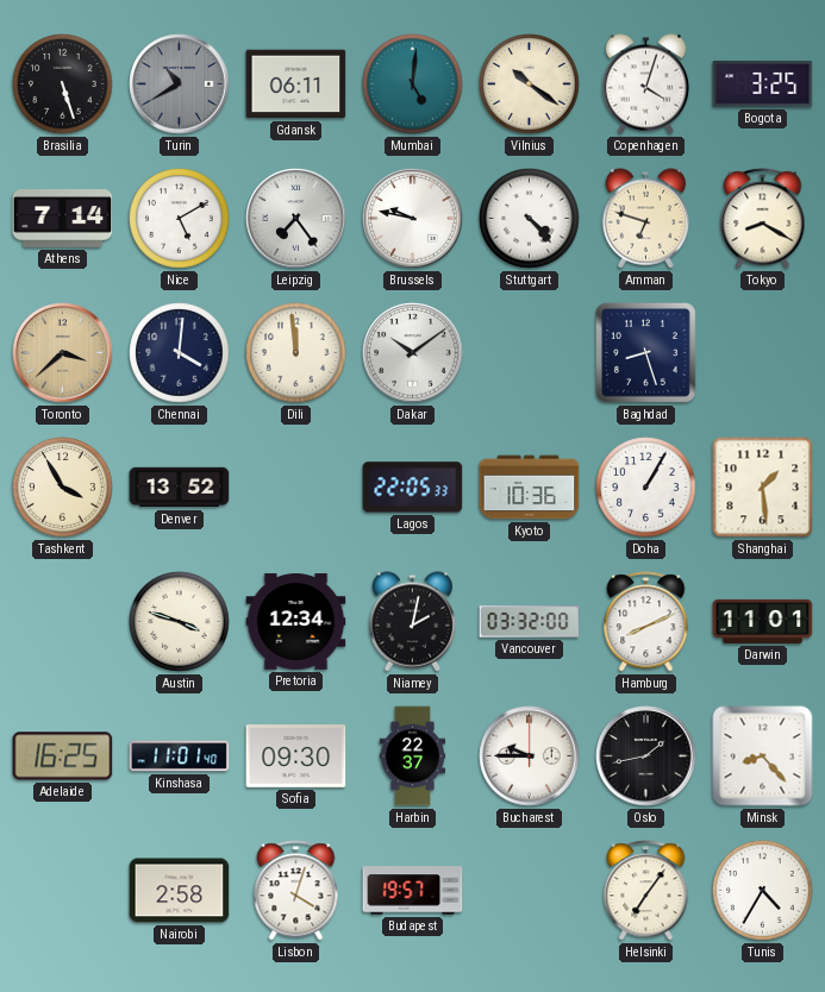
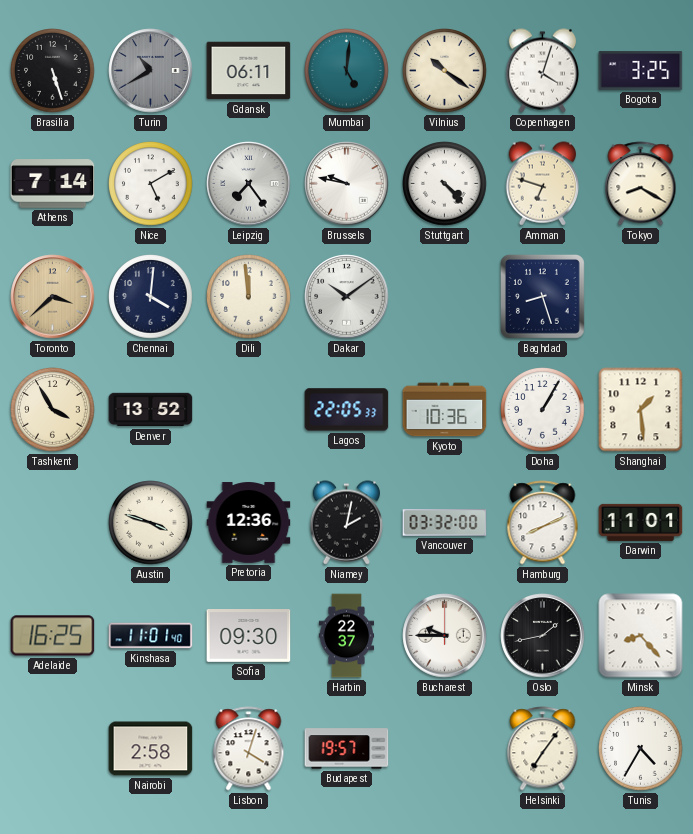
Pretoria: 12:34 -> 12:36 (249, 523)
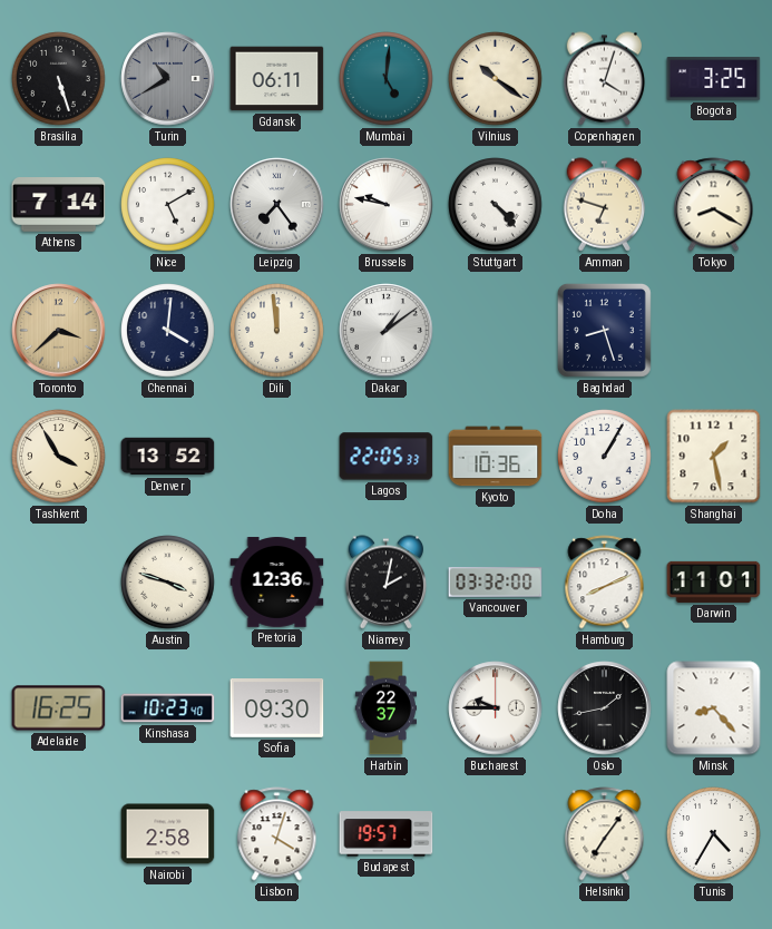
Dakar: 10:09 -> 1:09 (387, 331)
Shanghai: 1:29 -> 1:28 (714, 457)
Kinshasa: 11:01 -> 10:23 (168, 708)
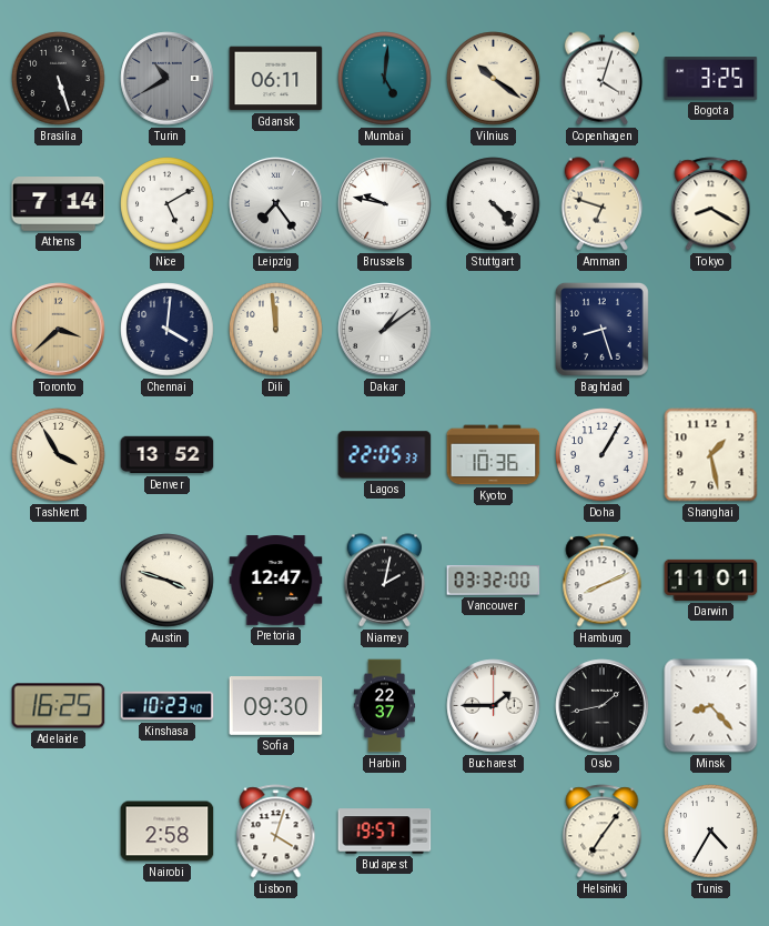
Pretoria: 12:36 -> 12:47 (276, 581)
Bucharest: 9:45 -> 1:45 (494, 706)
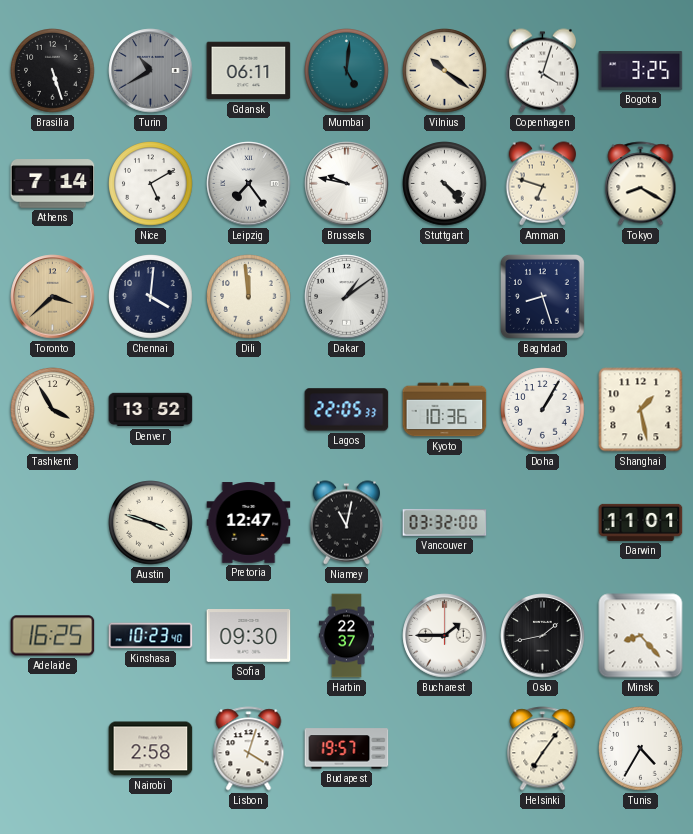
Niamey: 2:02 -> 11:02 (347, 523)
Hamburg: 8:11 -> none (603, 581)
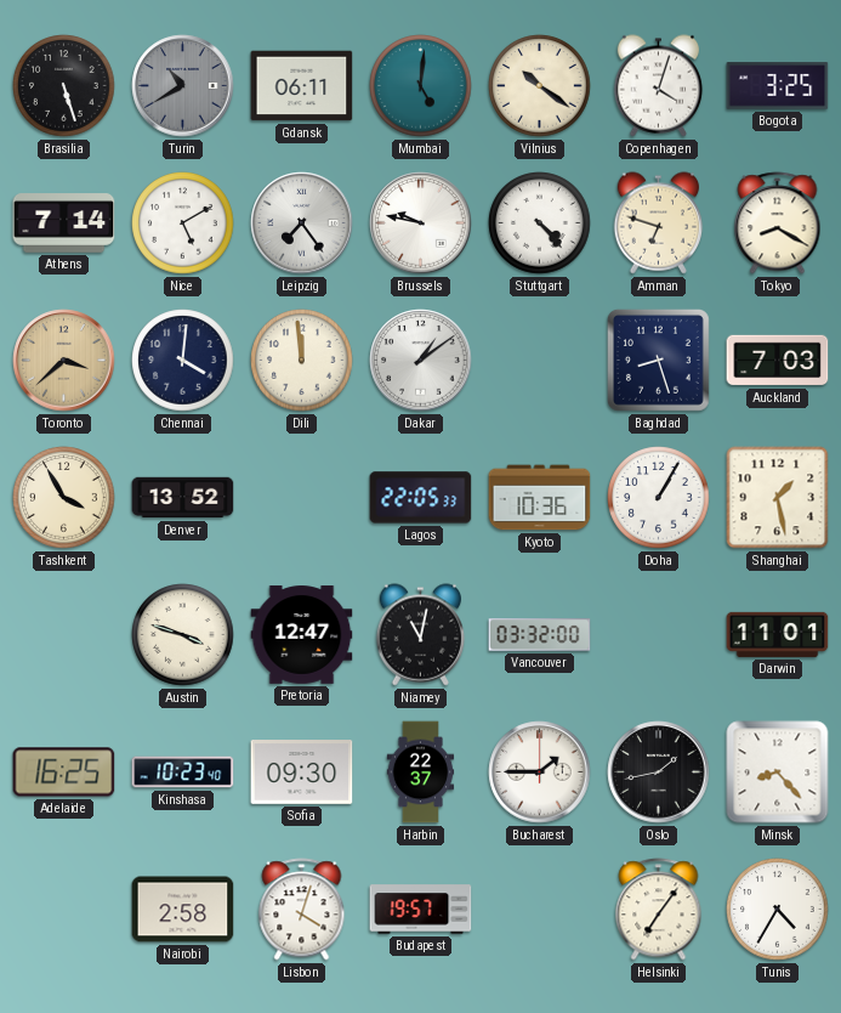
Auckland: none -> 7:03 (778, 361)
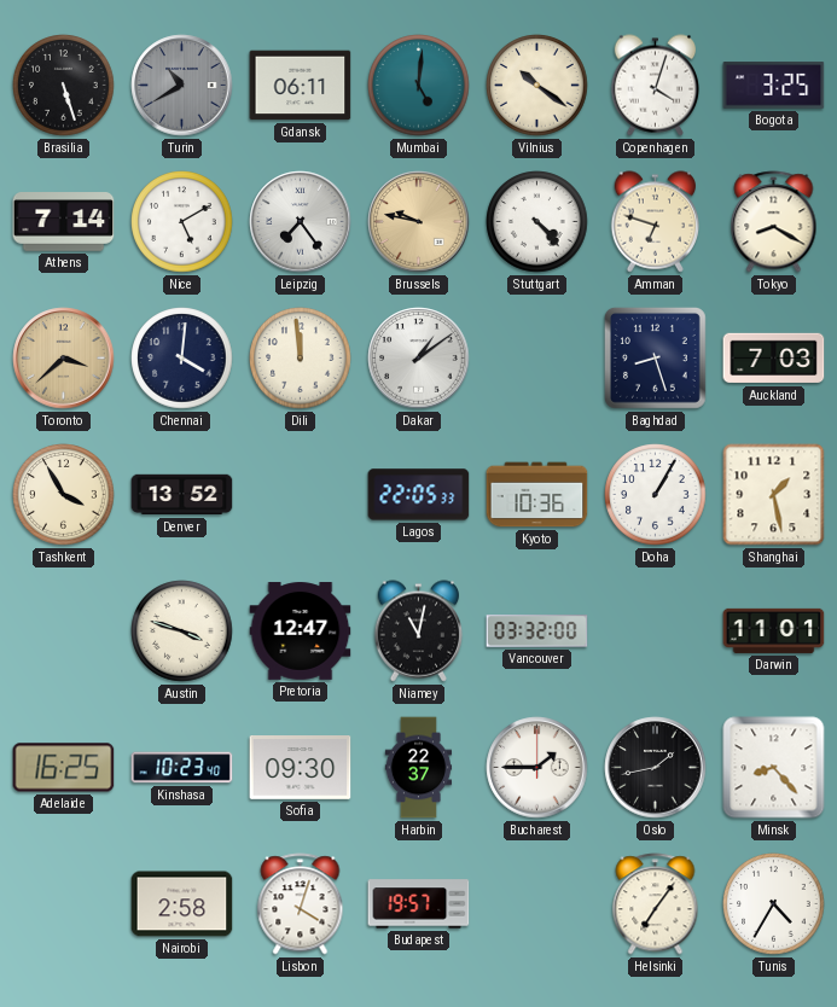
Brussels dial: white -> champagne (419, 222)
